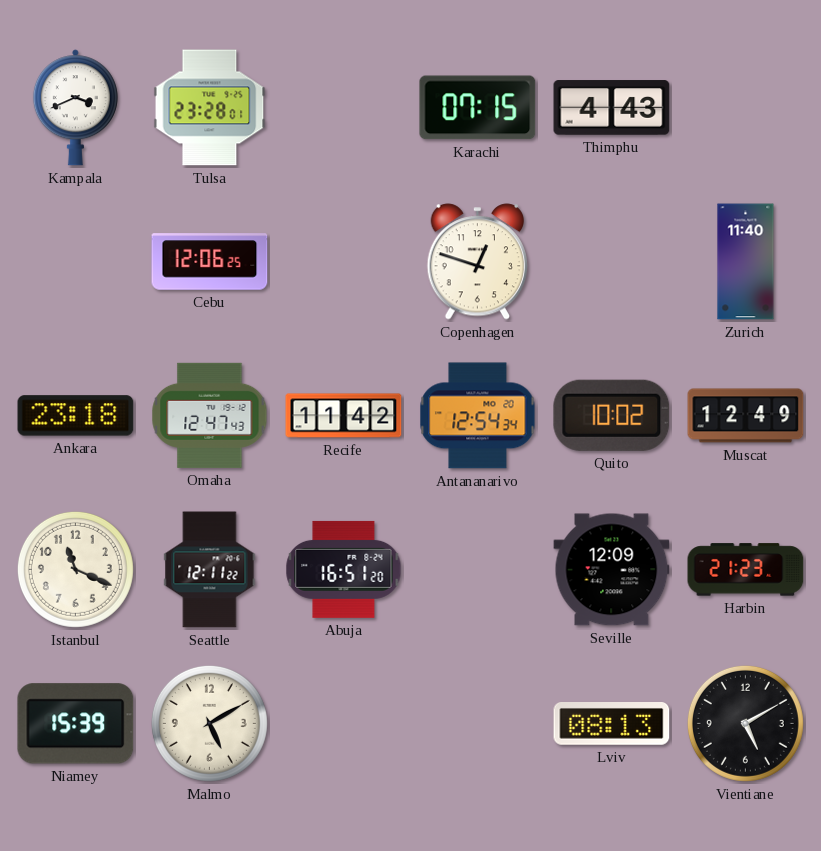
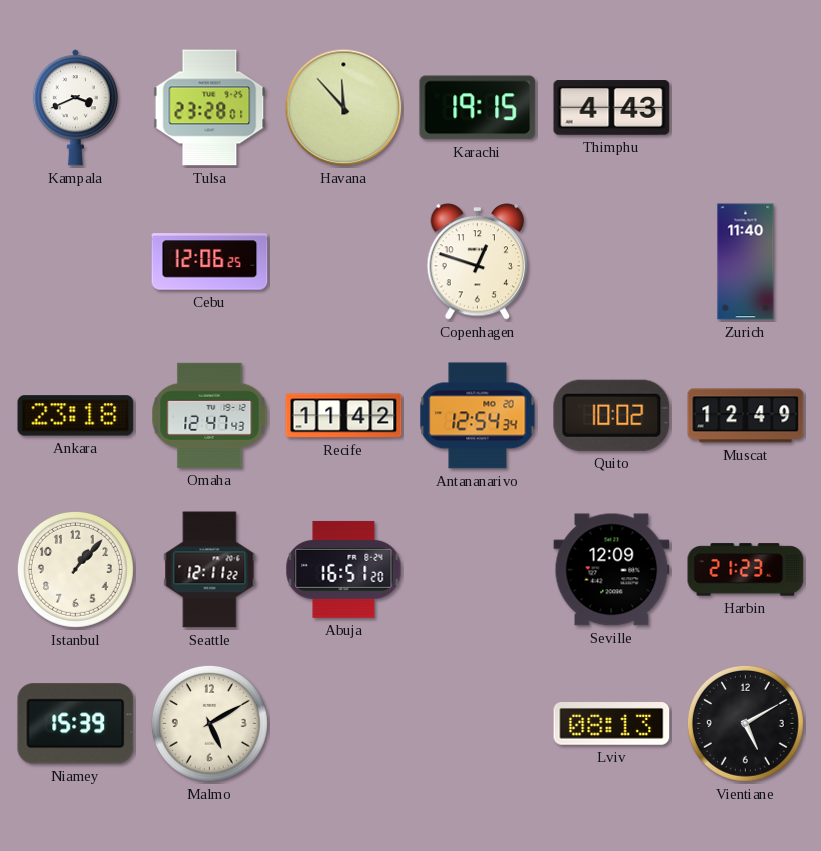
Havana: none -> 11:53 (344, 108)
Karachi: 07:15 -> 19:15 (478, 108)
Istanbul: 11:19 -> 1:07 (75, 569)
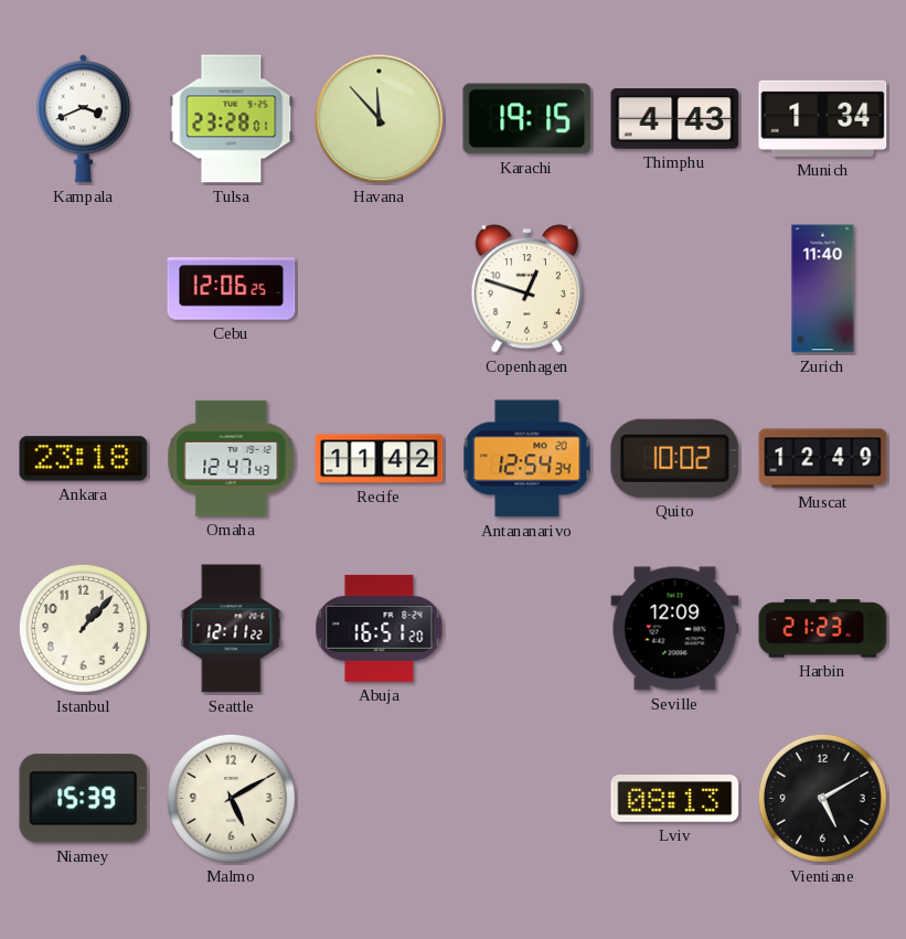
Munich: none -> 1:34 (823, 118)
